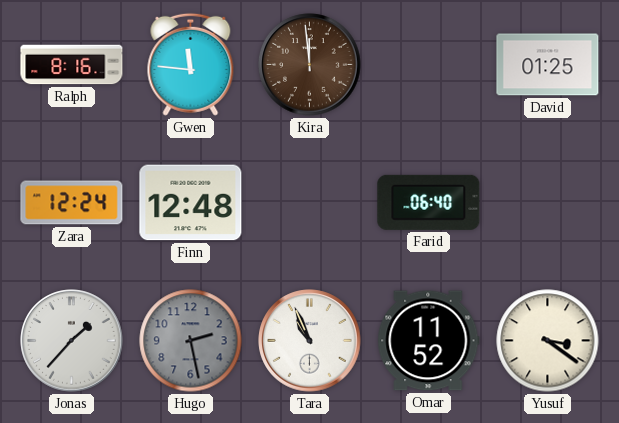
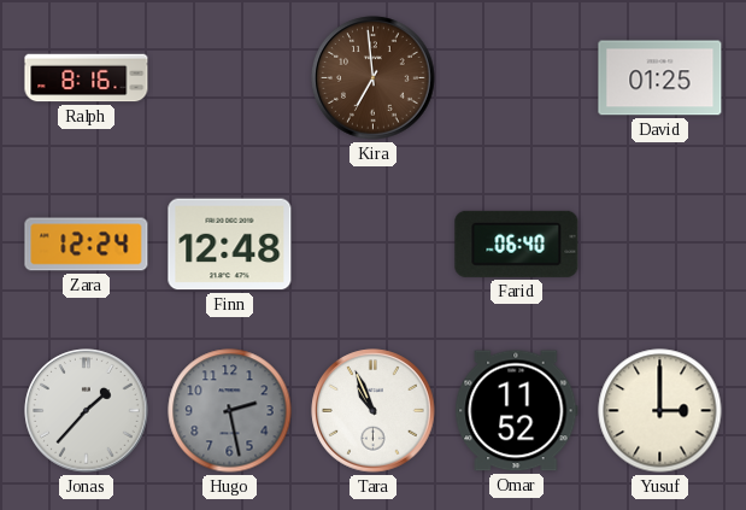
Gwen: 11:46 -> none (191, 64)
Kira: 11:59 -> 6:59 (374, 78)
Yusuf: 3:21 -> 3:00 (660, 411)
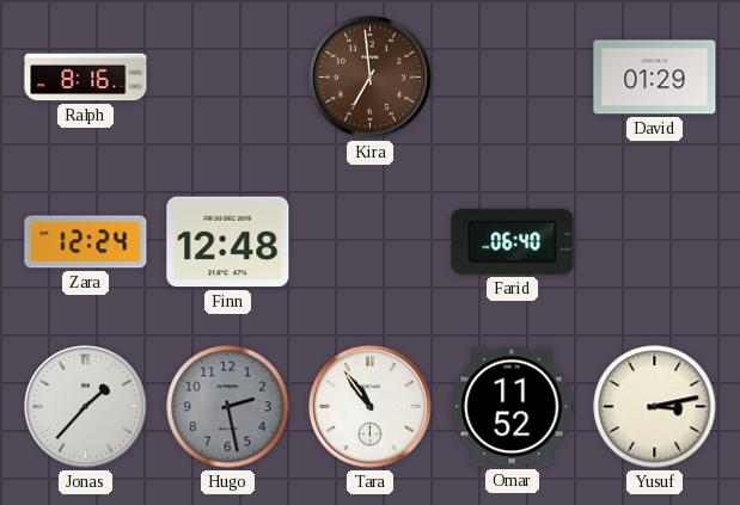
David: 01:25 -> 01:29 (655, 78)
Tara: 10:56 -> 10:54 (371, 407)
Yusuf: 3:00 -> 3:13 (655, 407)
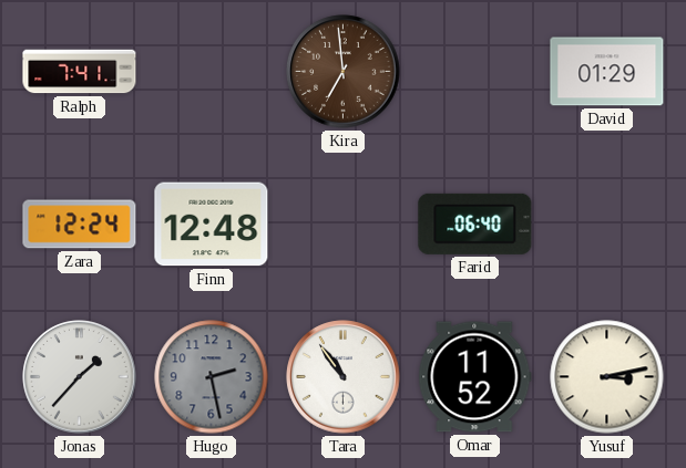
Ralph: 8:16 -> 7:41 (80, 72)
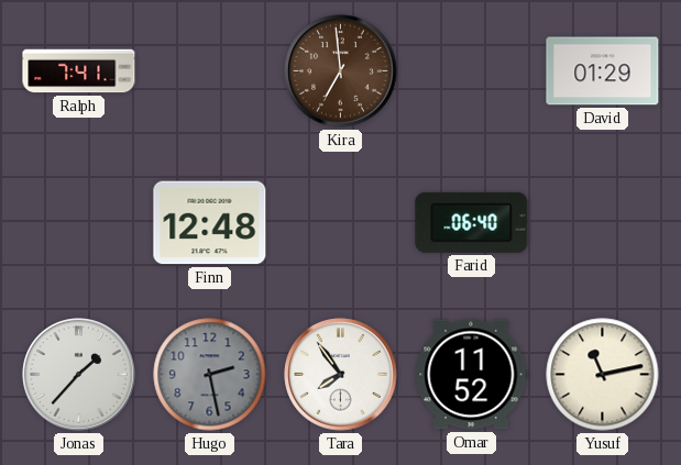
Zara: 12:24 -> none (80, 225)
Tara: 10:54 -> 7:54 (341, 375)
Yusuf: 3:13 -> 11:13 (603, 375)
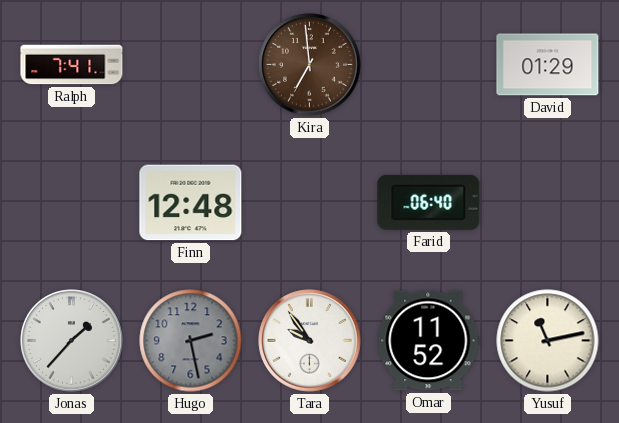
Tara: 7:54 -> 9:54 (310, 341)
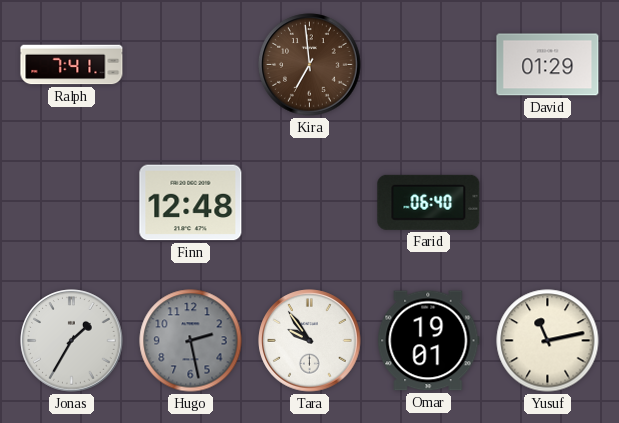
Jonas: 1:37 -> 1:35 (72, 341)
Omar: 11:52 -> 19:01 (429, 341)
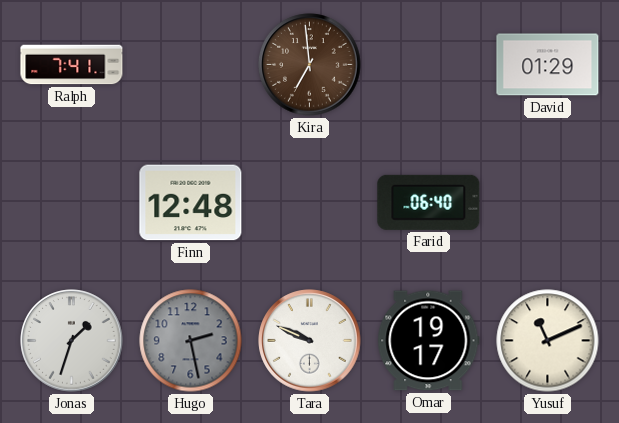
Jonas: 1:35 -> 1:33 (72, 341)
Tara: 9:54 -> 9:49 (310, 341)
Omar: 19:01 -> 19:17 (429, 341)
Yusuf: 11:13 -> 11:11 (548, 341)
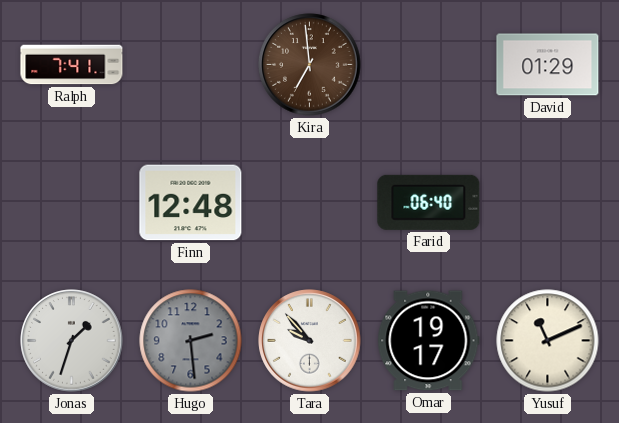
Hugo: 2:28 -> 2:29 (191, 341)
Tara: 9:49 -> 9:53 (310, 341)
